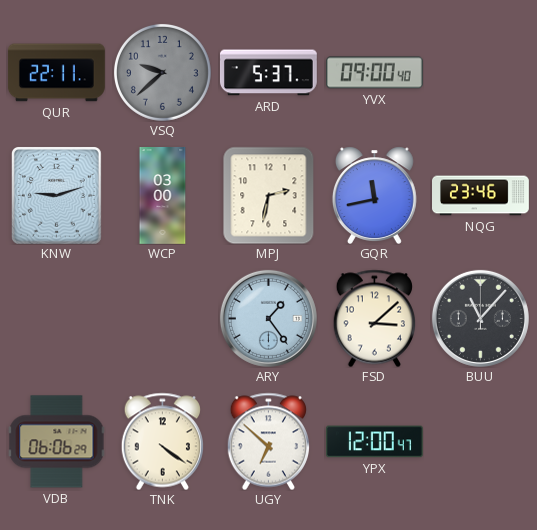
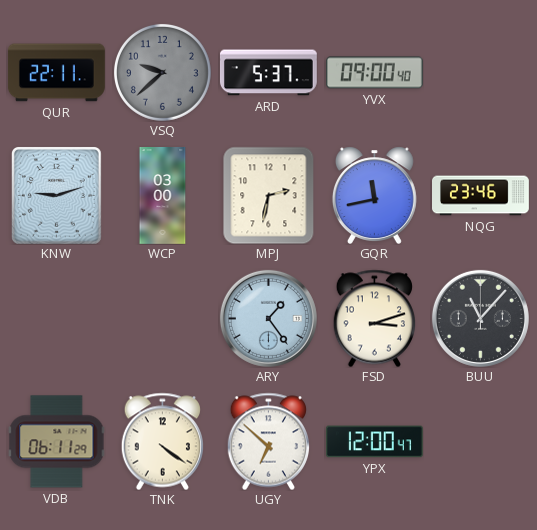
FSD: 3:08 -> 3:12 (374, 318)
VDB: 06:06 -> 06:11 (56, 442)
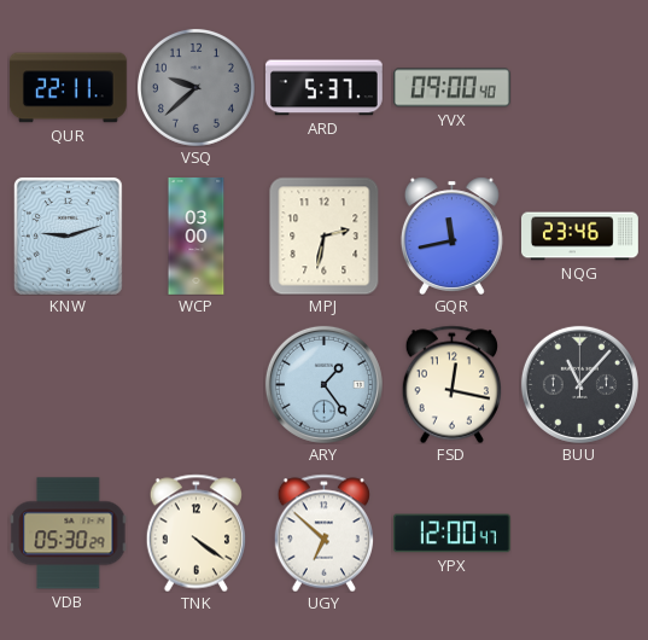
FSD: 3:12 -> 12:17 (451, 384)
VDB: 06:11 -> 05:30 (68, 534)
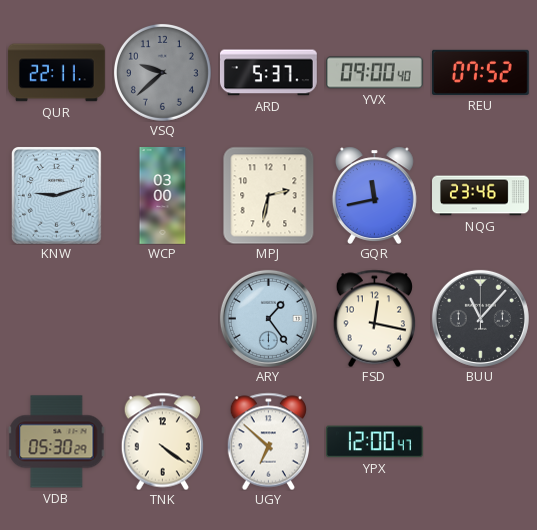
REU: none -> 07:52 (480, 72)
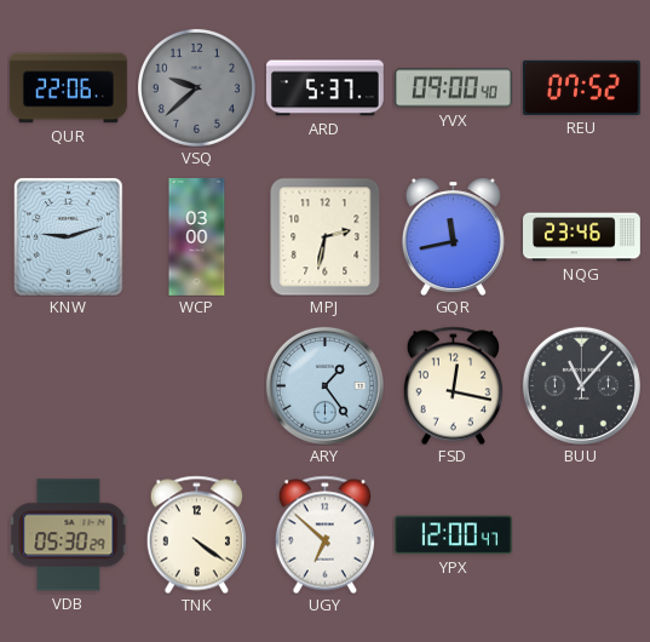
QUR: 22:11 -> 22:06 (68, 88)
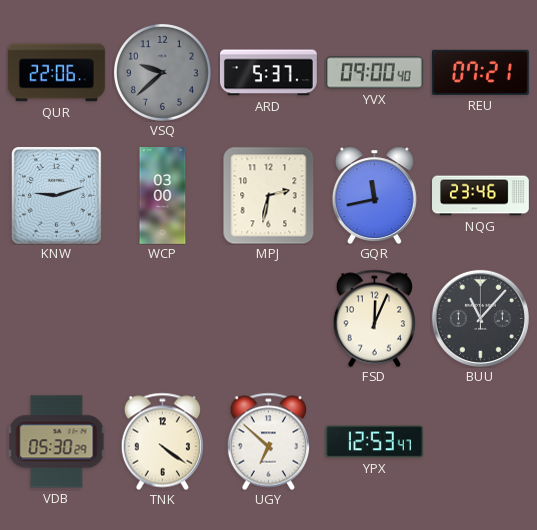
REU: 07:52 -> 07:21 (480, 72)
ARY: 1:24 -> none (324, 385)
FSD: 12:17 -> 12:04 (374, 318)
YPX: 12:00 -> 12:53 (374, 442)
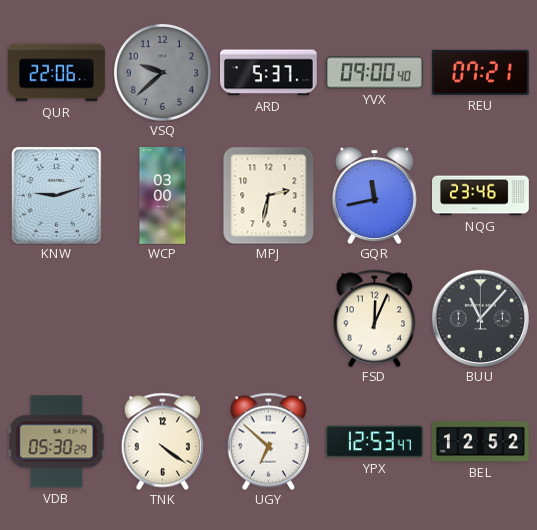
BEL: none -> 12:52 (481, 442)
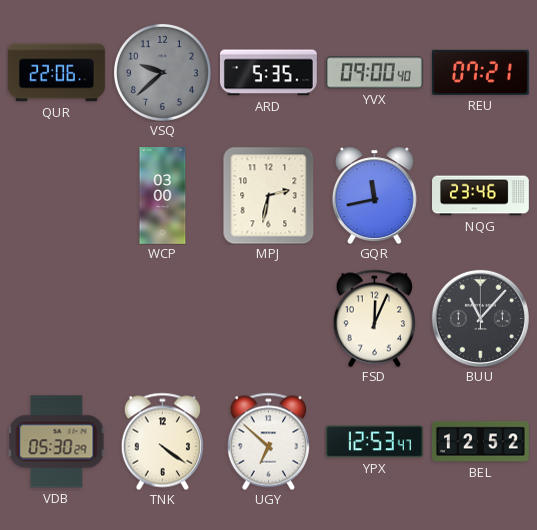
ARD: 5:37 -> 5:35 (268, 73)
KNW: 9:12 -> none (56, 196)
